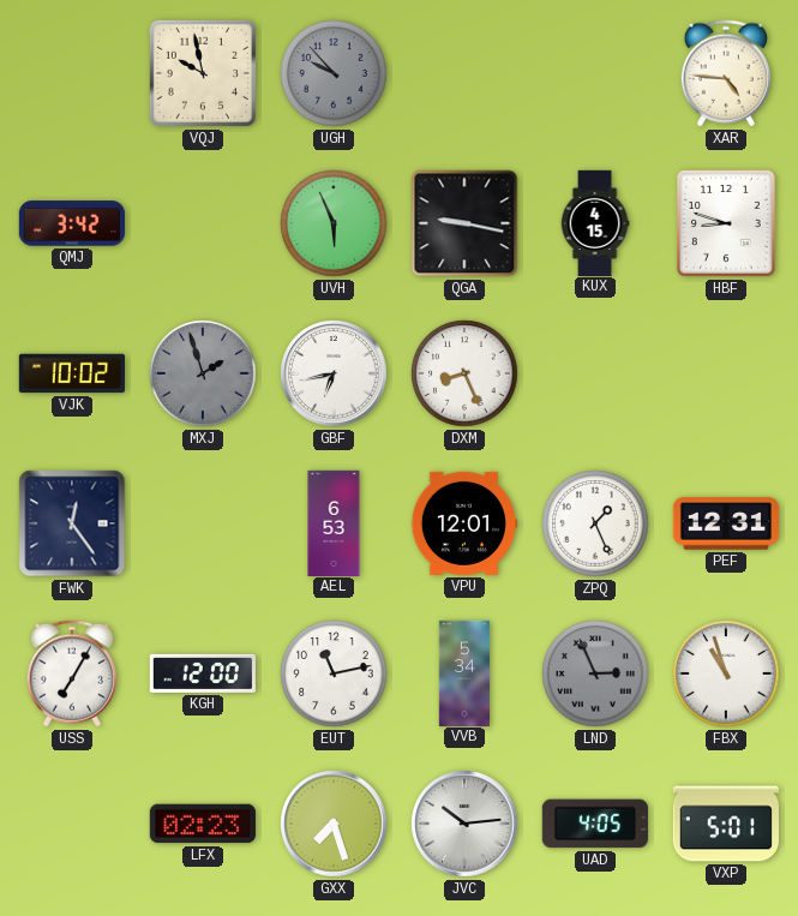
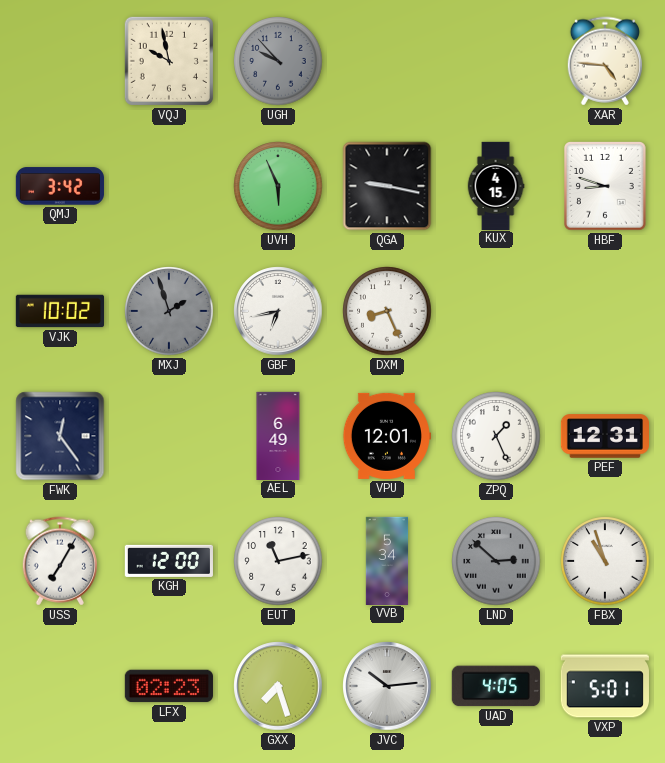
AEL: 6:53 -> 6:49 (278, 435)
LND: 2:56 -> 2:52 (496, 561)
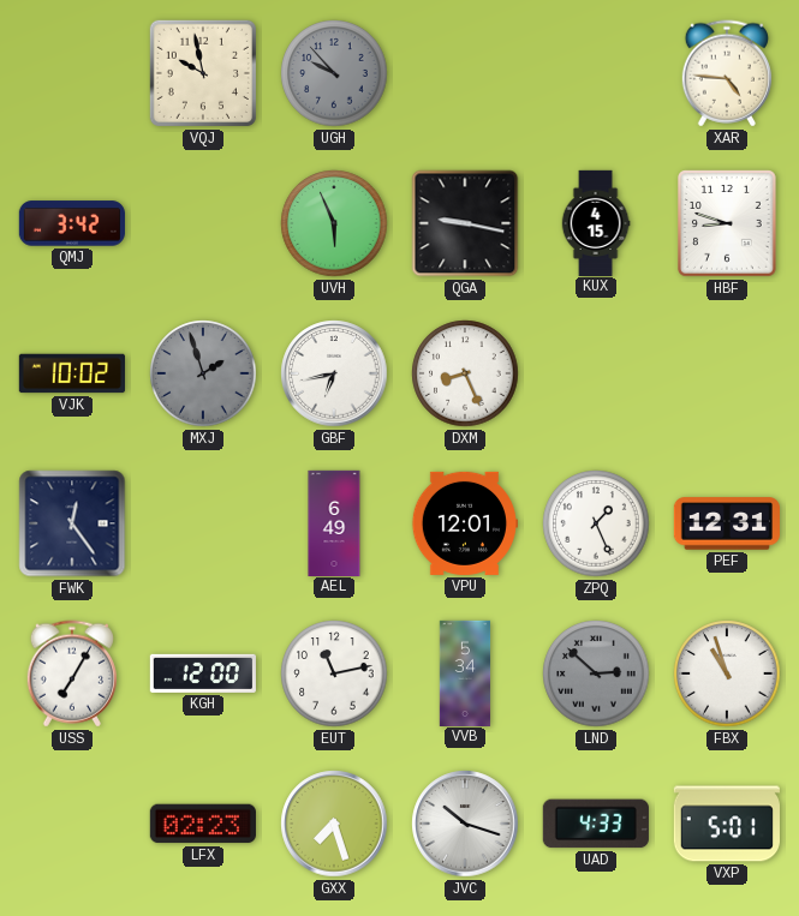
JVC: 10:14 -> 10:18 (465, 824)
UAD: 4:05 -> 4:33 (596, 824)
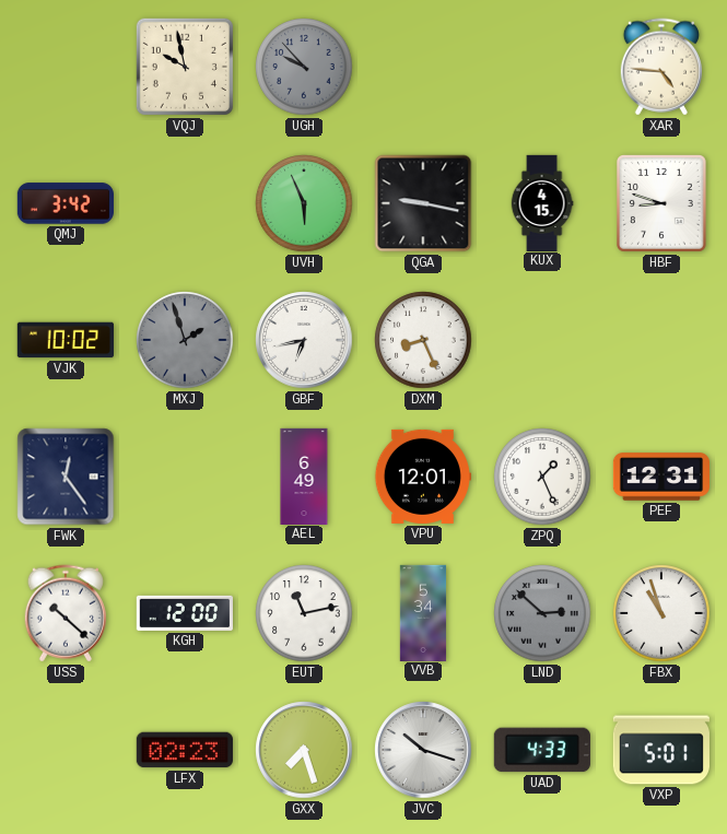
USS: 7:05 -> 10:22 (65, 613)
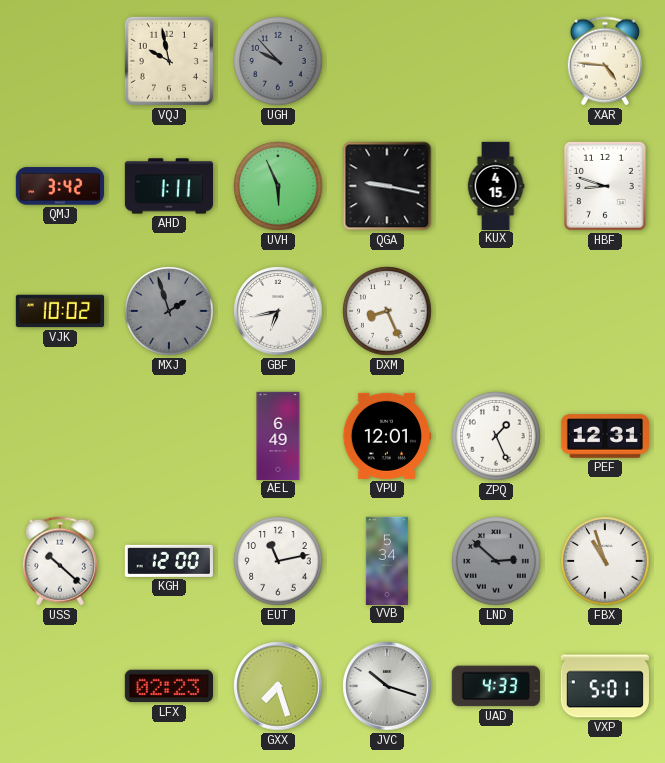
AHD: none -> 1:11 (168, 186)
FWK: 12:24 -> none (66, 477)
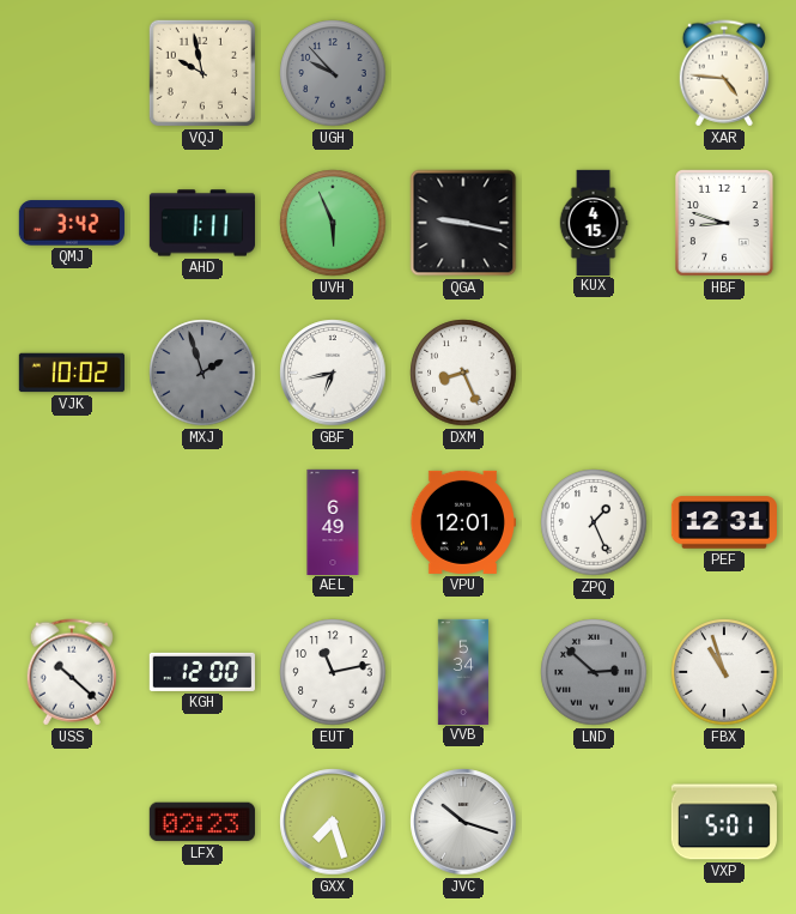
UAD: 4:33 -> none (496, 686)
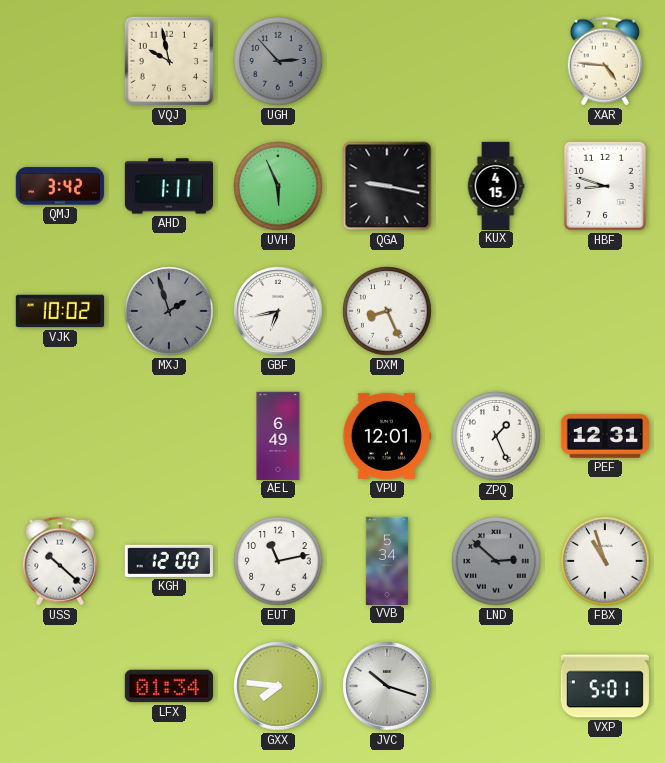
UGH: 9:53 -> 2:53 (278, 61)
LFX: 02:23 -> 01:34 (169, 686)
GXX: 7:27 -> 7:46 (278, 686)
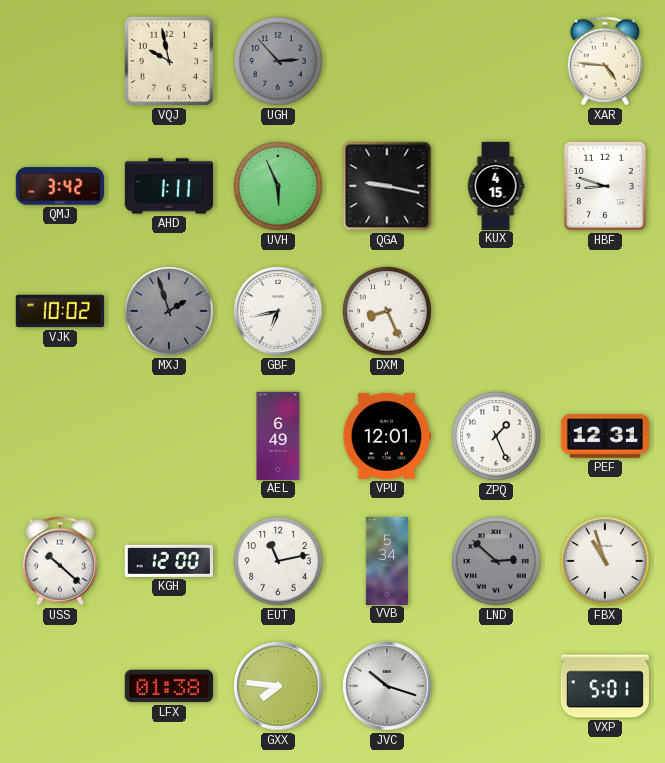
LFX: 01:34 -> 01:38 (169, 686)
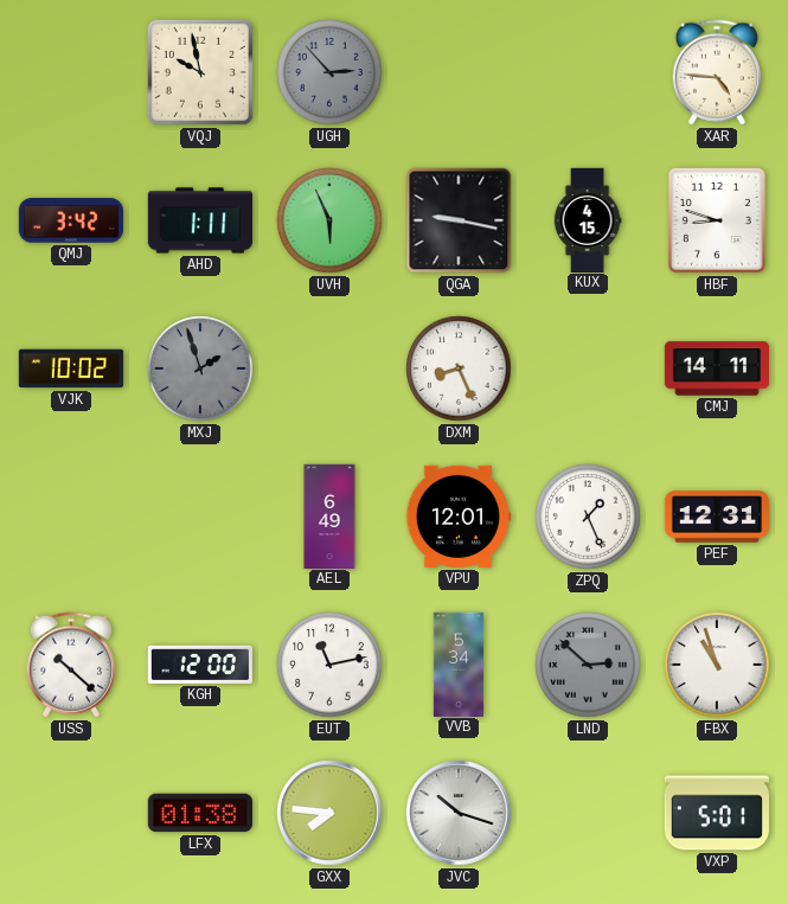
GBF: 6:43 -> none (278, 311)
CMJ: none -> 14:11 (716, 368)
